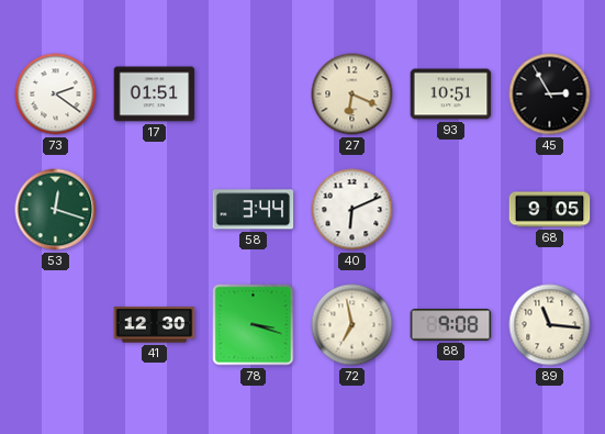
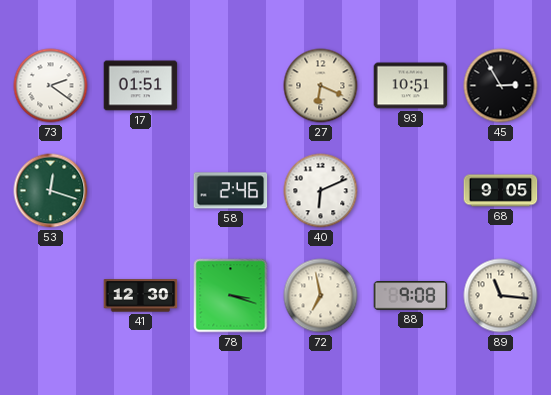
58: 3:44 -> 2:46 (231, 191)
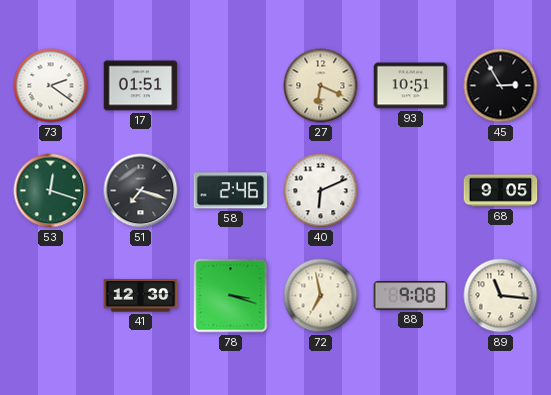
51: none -> 7:18 (141, 191)
